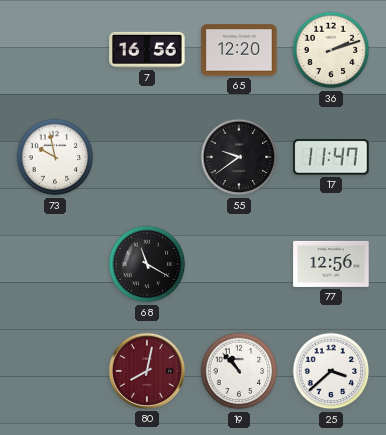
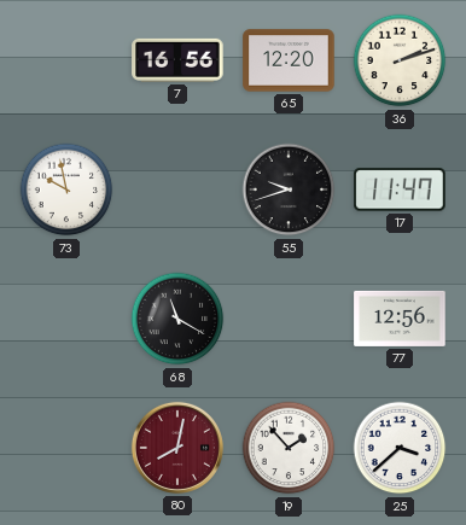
55: 9:39 -> 9:42 (289, 189)
19: 10:53 -> 1:53 (289, 448)
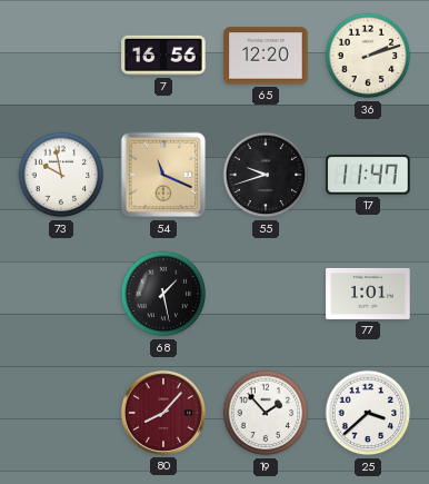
54: none -> 11:19 (163, 175)
68: 11:20 -> 1:28 (163, 294)
77: 12:56 -> 1:01 (368, 294)
80: 8:02 -> 8:07 (163, 413)
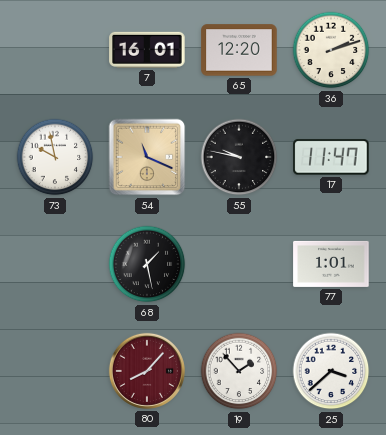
7: 16:56 -> 16:01 (147, 50)
55: 9:42 -> 9:47 (239, 157)
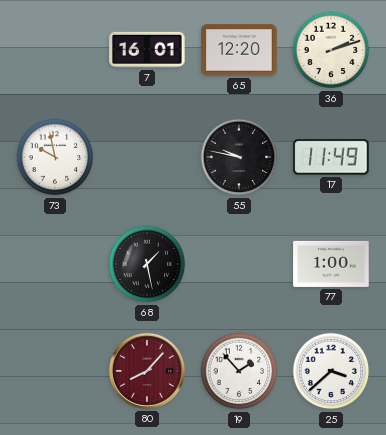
54: 11:19 -> none (147, 157)
17: 11:47 -> 11:49 (331, 157)
77: 1:01 -> 1:00 (331, 264)
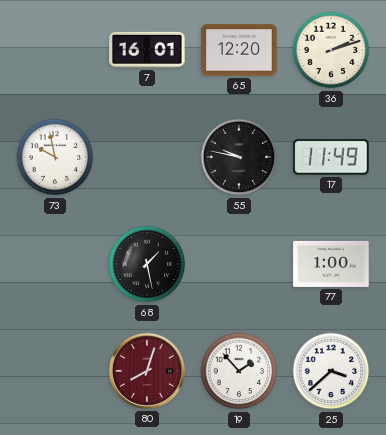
80: 8:07 -> 8:03 (147, 371)
